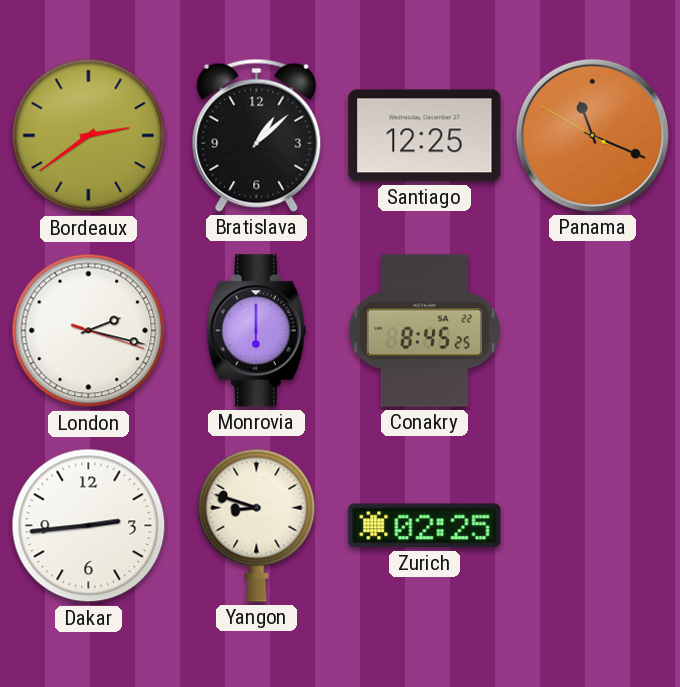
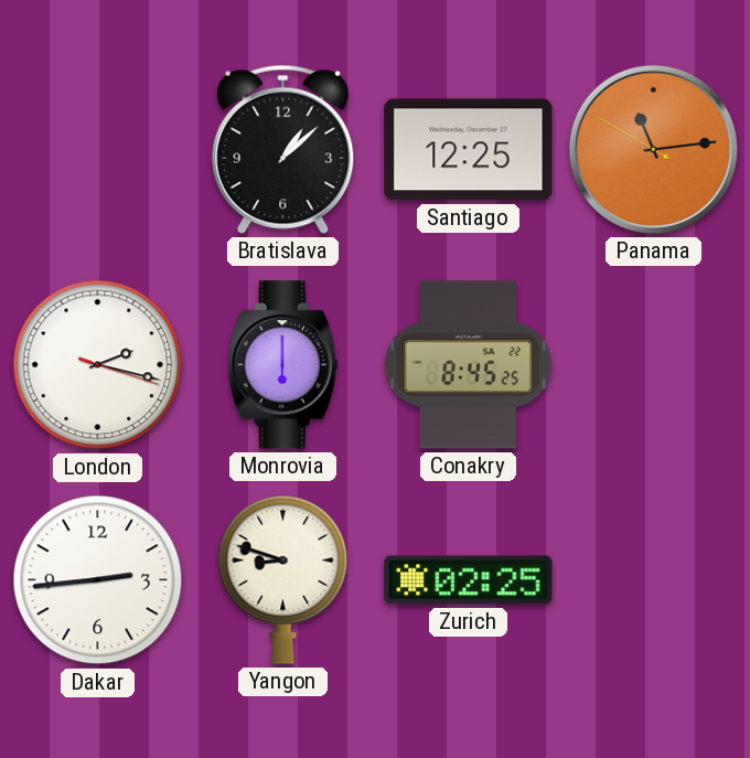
Bordeaux: 2:39 -> none (89, 136)
Panama: 11:18 -> 11:13 (653, 149)
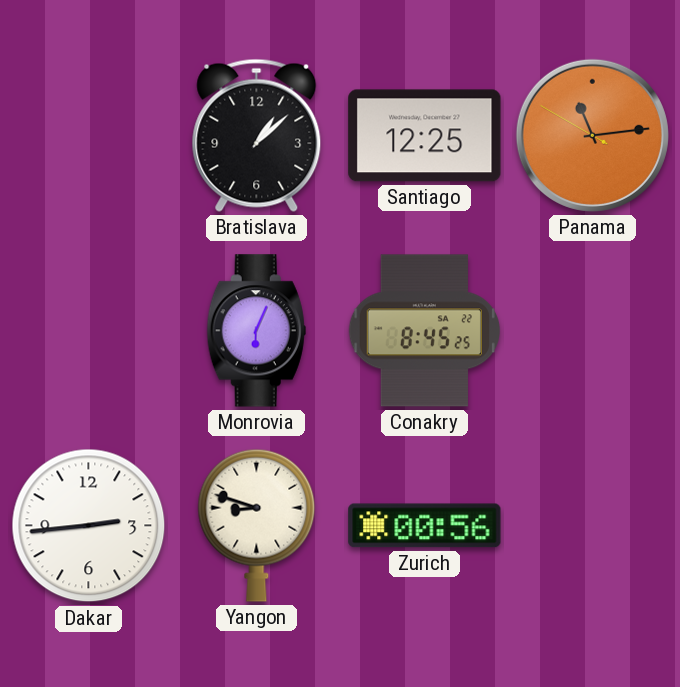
London: 2:17 -> none (98, 365)
Monrovia: 6:00 -> 6:04 (256, 331)
Zurich: 02:25 -> 00:56 (425, 526)
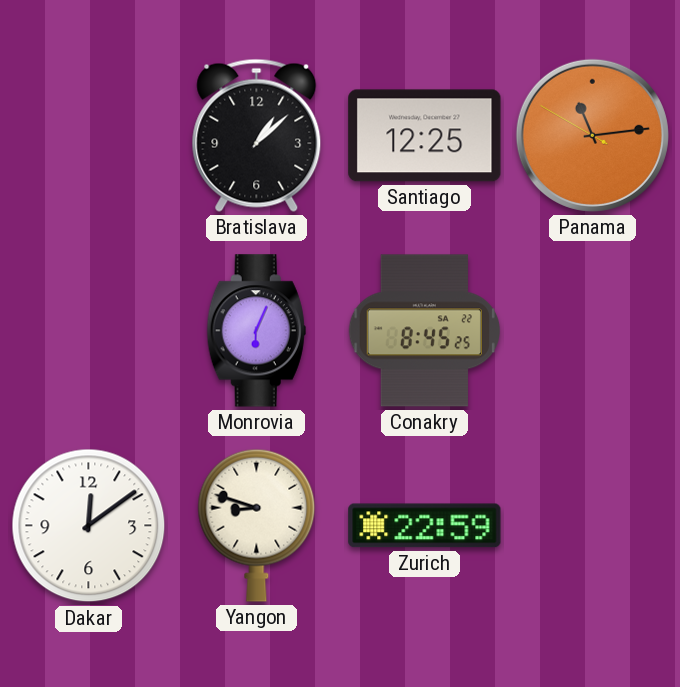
Dakar: 2:44 -> 12:09 (89, 526)
Zurich: 00:56 -> 22:59 (425, 526)
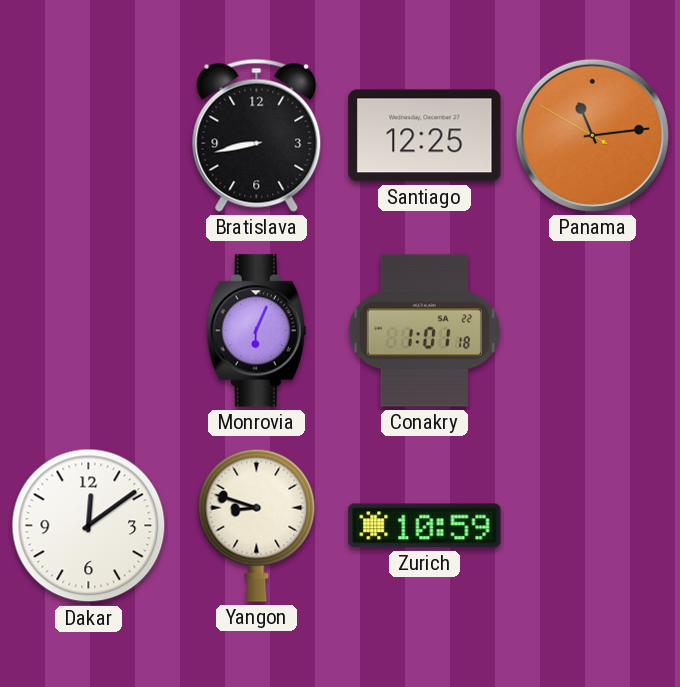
Bratislava: 1:08 -> 8:43 (257, 135)
Conakry: 8:45 -> 1:01 (424, 331)
Zurich: 22:59 -> 10:59 (425, 526)
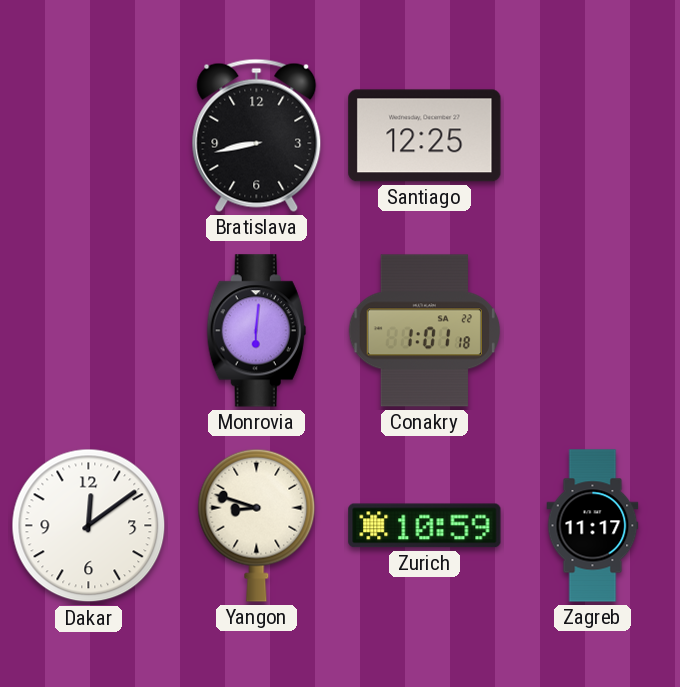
Panama: 11:13 -> none (592, 135)
Monrovia: 6:04 -> 6:01 (256, 331)
Zagreb: none -> 11:17 (593, 526)
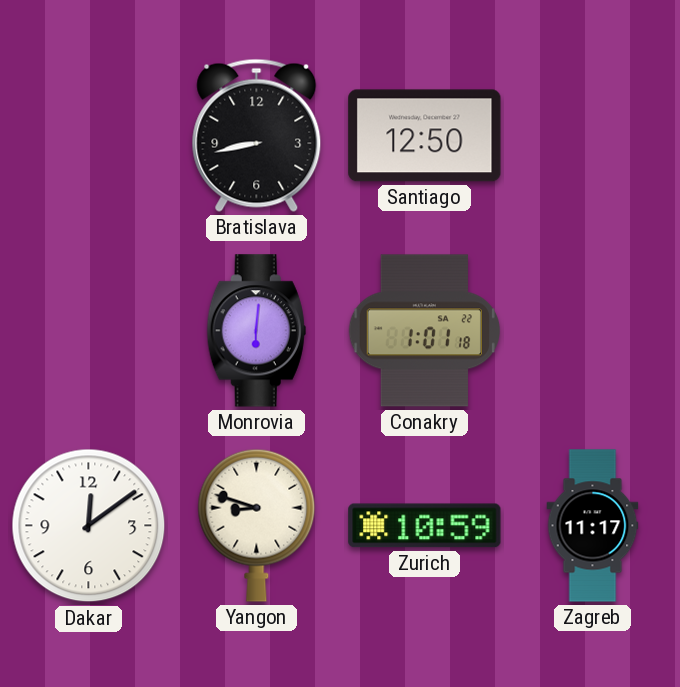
Santiago: 12:25 -> 12:50 (425, 136)
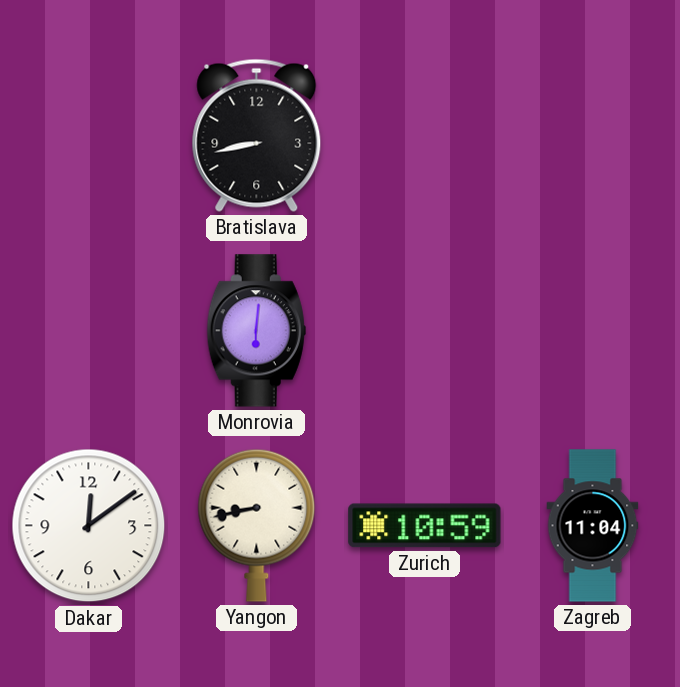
Santiago: 12:50 -> none (425, 136)
Conakry: 1:01 -> none (424, 331)
Yangon: 8:48 -> 8:43 (257, 525)
Zagreb: 11:17 -> 11:04 (593, 526)
